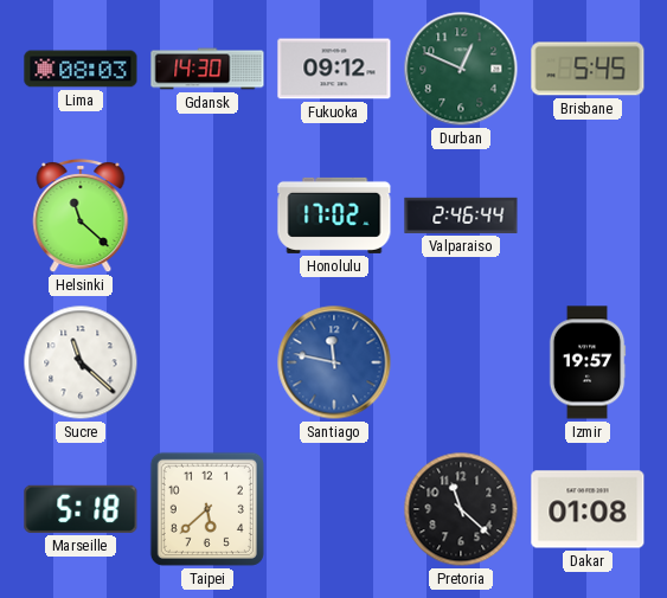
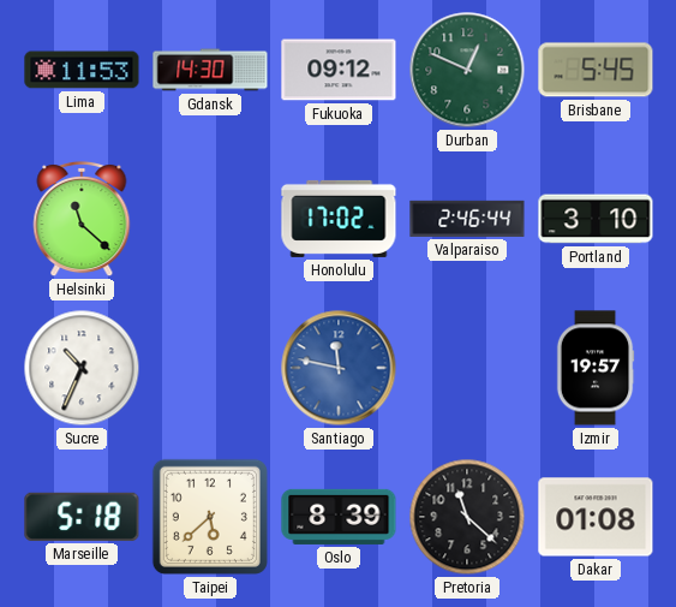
Lima: 08:03 -> 11:53 (82, 70)
Portland: none -> 3:10 (596, 219)
Sucre: 11:22 -> 10:34 (82, 368)
Oslo: none -> 8:39 (339, 517)
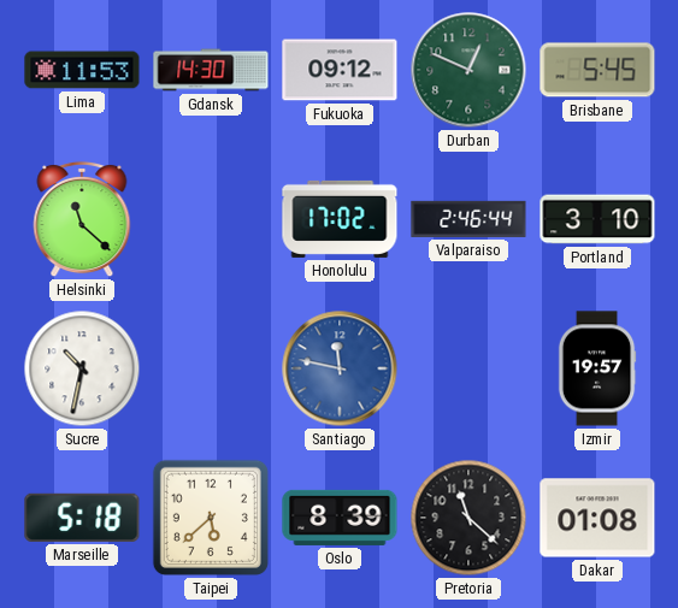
Sucre: 10:34 -> 10:32 (82, 368)
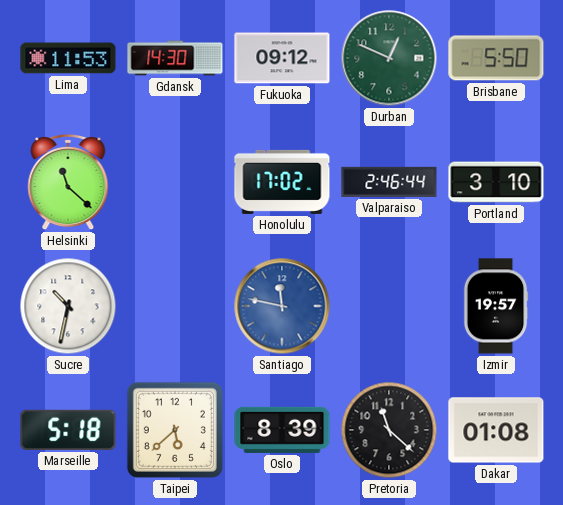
Brisbane: 5:45 -> 5:50 (496, 58)
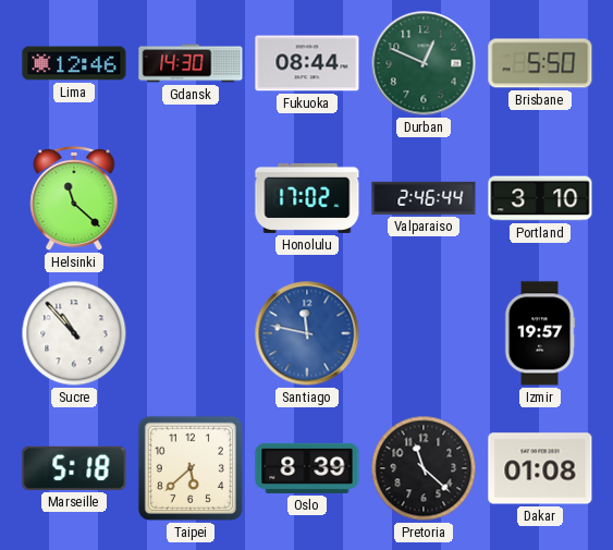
Lima: 11:53 -> 12:46 (74, 63)
Fukuoka: 09:12 -> 08:44 (307, 63)
Sucre: 10:32 -> 10:53 (74, 333)
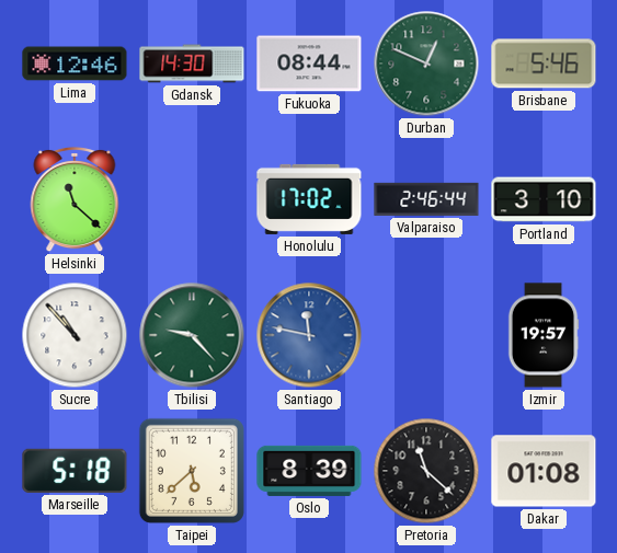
Brisbane: 5:50 -> 5:46 (544, 64)
Tbilisi: none -> 9:23 (192, 335)
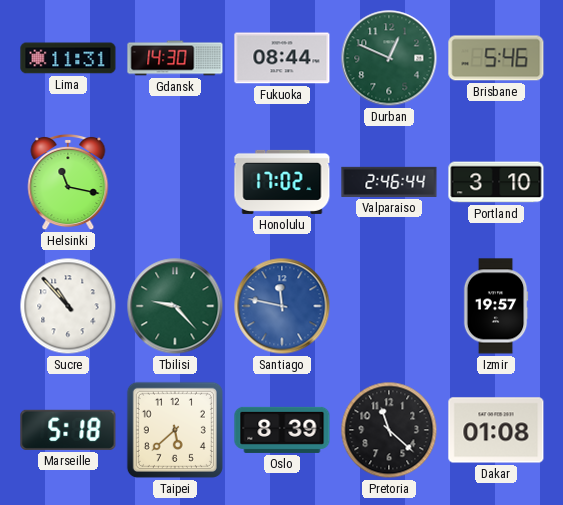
Lima: 12:46 -> 11:31 (68, 58)
Helsinki: 11:22 -> 11:17 (68, 182)
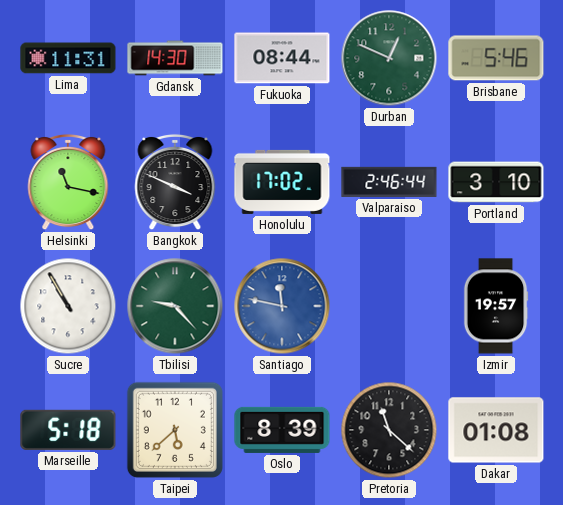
Bangkok: none -> 3:49 (175, 182)
Sucre: 10:53 -> 10:55 (68, 306)
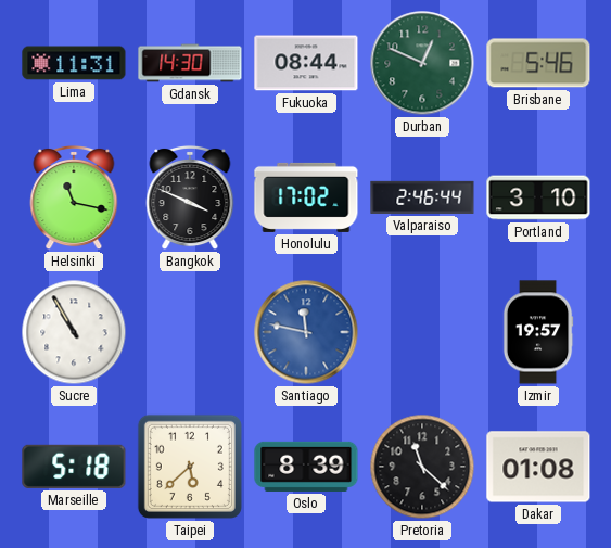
Tbilisi: 9:23 -> none (175, 306)
